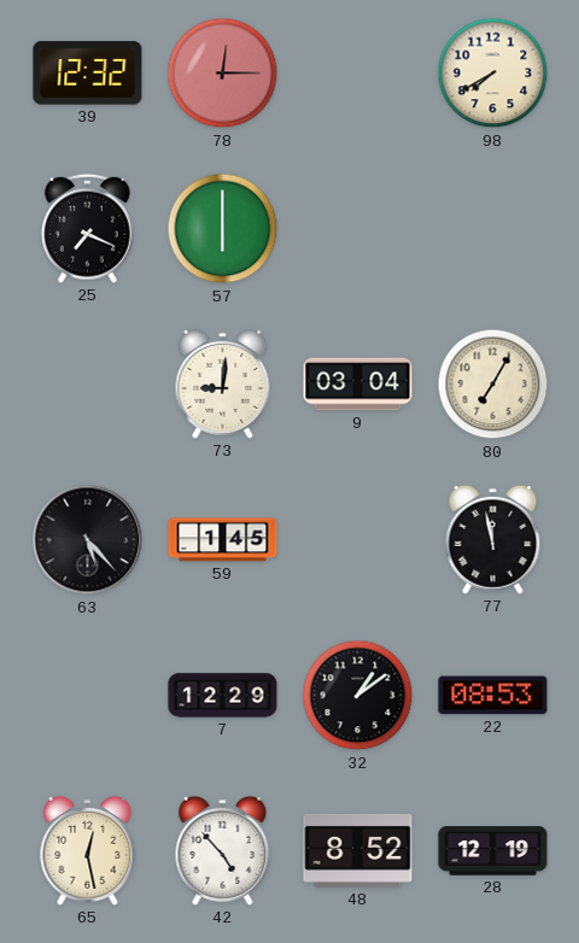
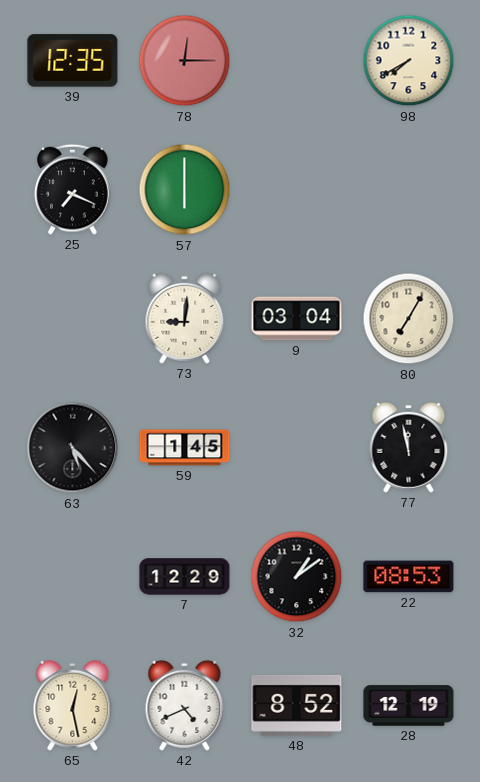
39: 12:32 -> 12:35 (73, 61)
42: 4:53 -> 4:41 (185, 705)
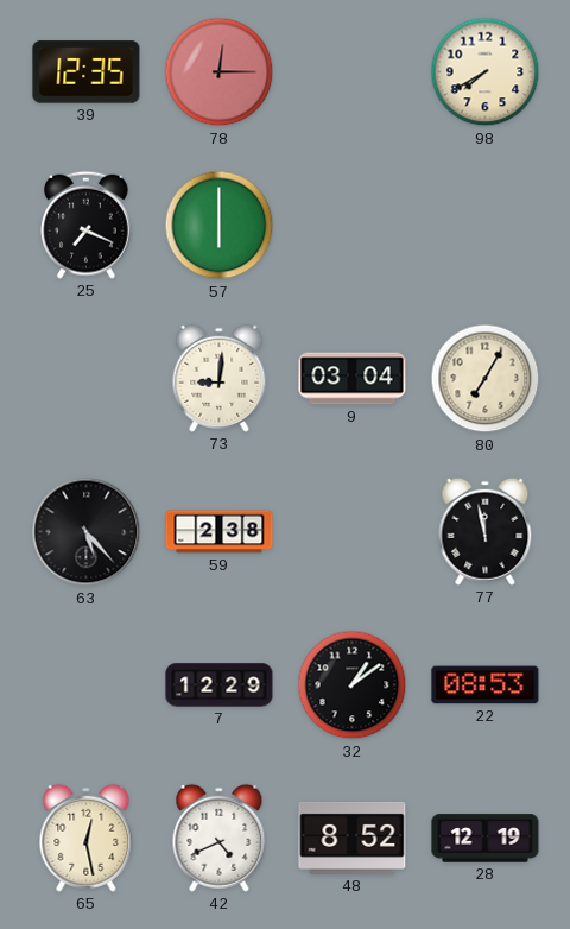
59: 1:45 -> 2:38 (220, 532)
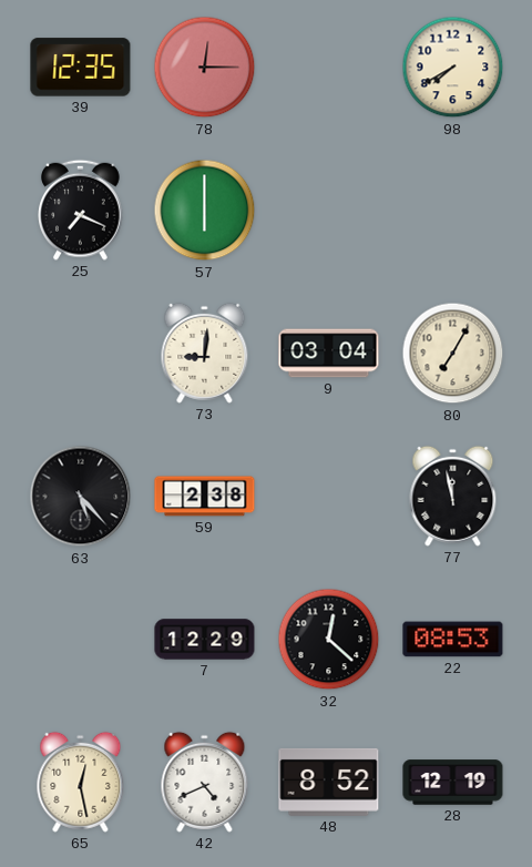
32: 1:09 -> 12:22 (329, 640)
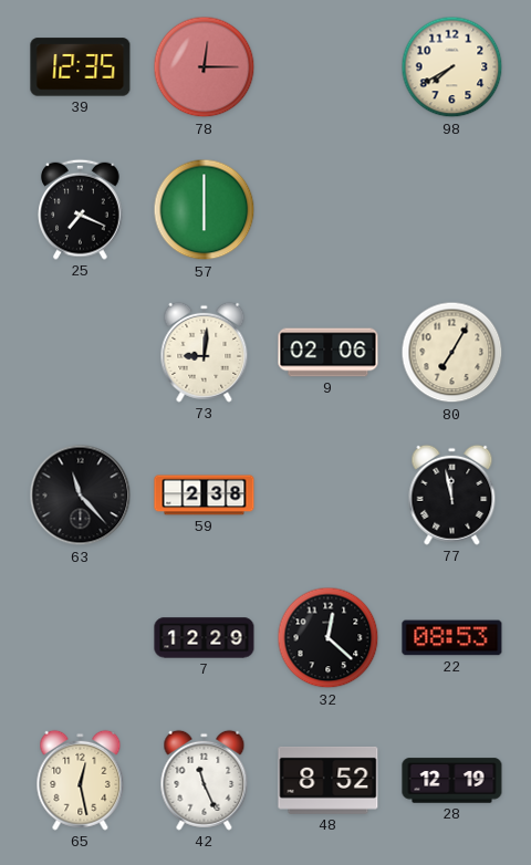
9: 03:04 -> 02:06 (329, 353)
63: 5:23 -> 11:23 (81, 496)
42: 4:41 -> 11:26 (205, 780)
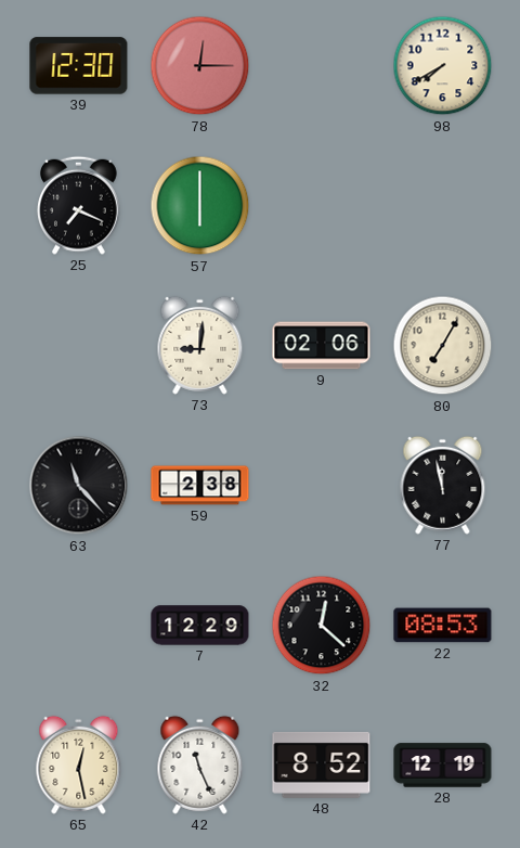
39: 12:35 -> 12:30 (79, 66)
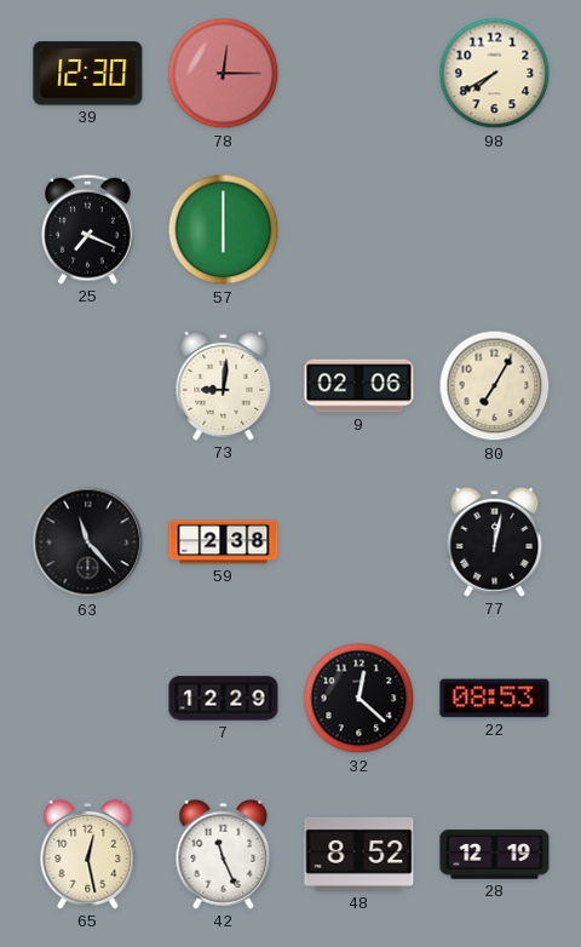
77: 11:58 -> 12:02 (495, 541)
